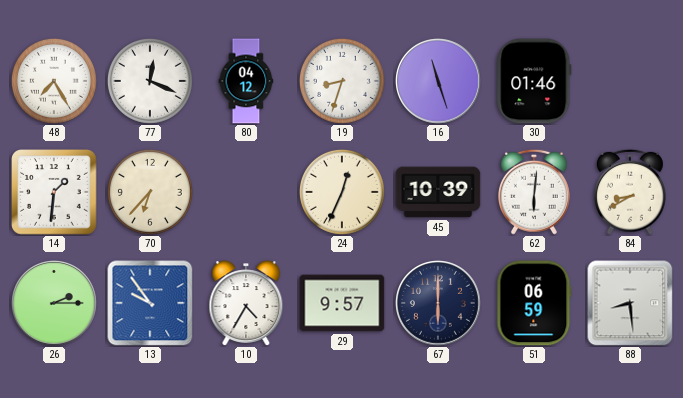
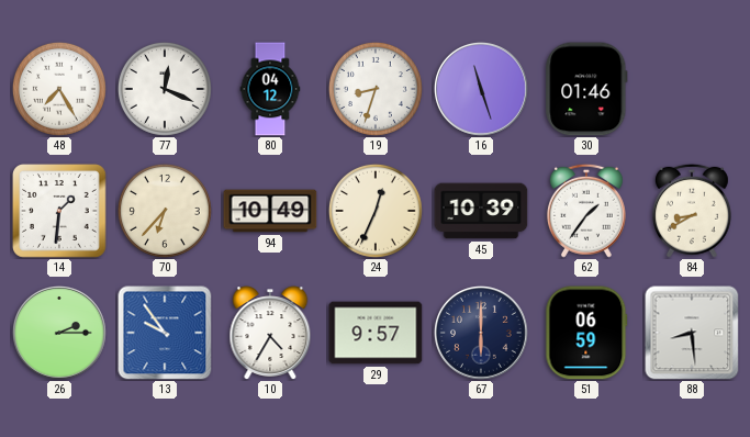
94: none -> 10:49 (270, 211)
62: 6:01 -> 1:36 (586, 211)
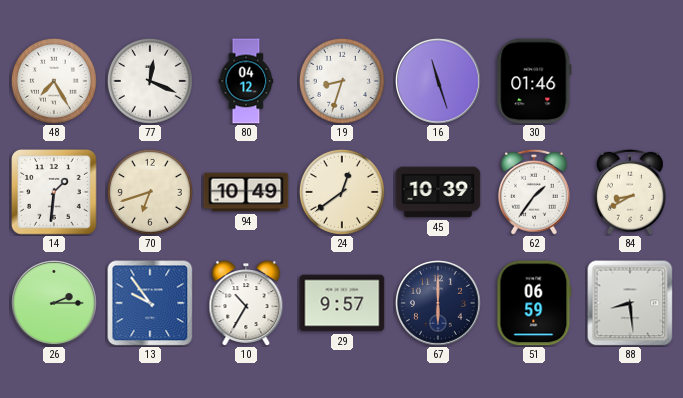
70: 6:37 -> 6:42 (150, 192)
24: 12:34 -> 12:39 (342, 192)
10: 4:35 -> 10:35 (246, 303)
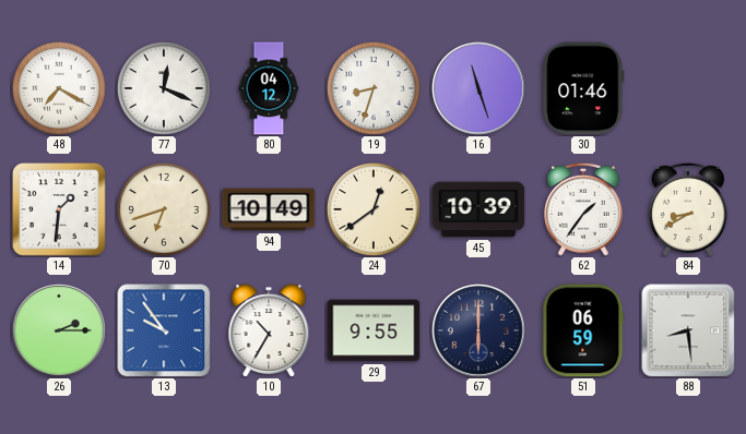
48: 7:25 -> 7:20 (59, 88)
29: 9:57 -> 9:55 (374, 330)
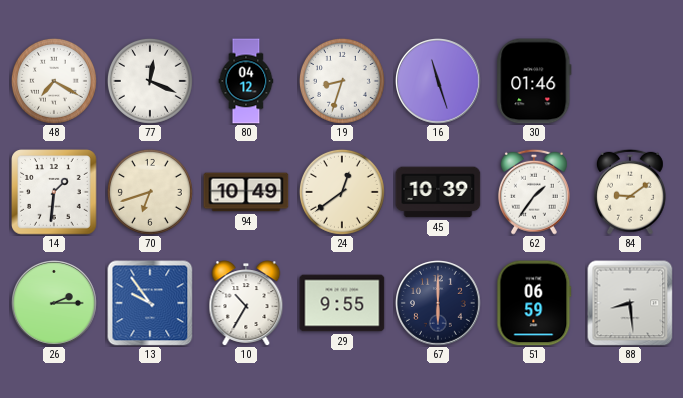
84: 8:40 -> 9:09 (630, 192)
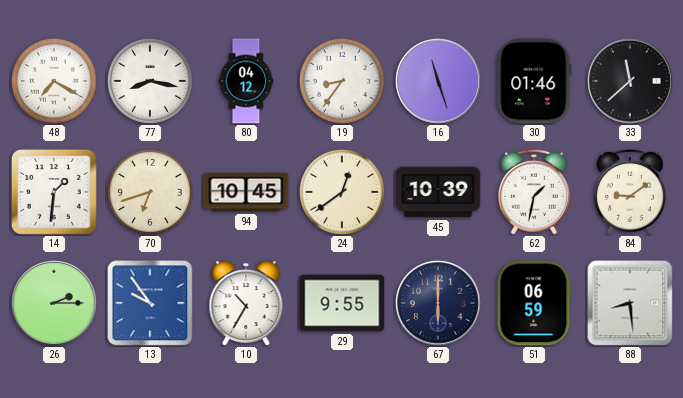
77: 12:19 -> 8:17 (150, 81)
19: 8:33 -> 8:36 (342, 81)
33: none -> 11:38 (631, 82)
94: 10:49 -> 10:45 (246, 192)
62: 1:36 -> 1:32 (534, 192)
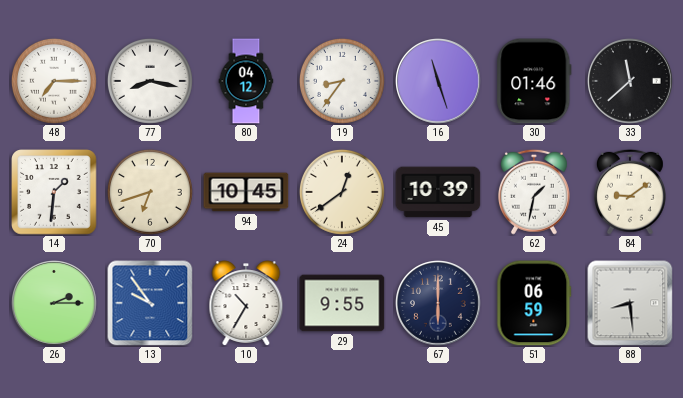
48: 7:20 -> 7:15 (54, 81)
